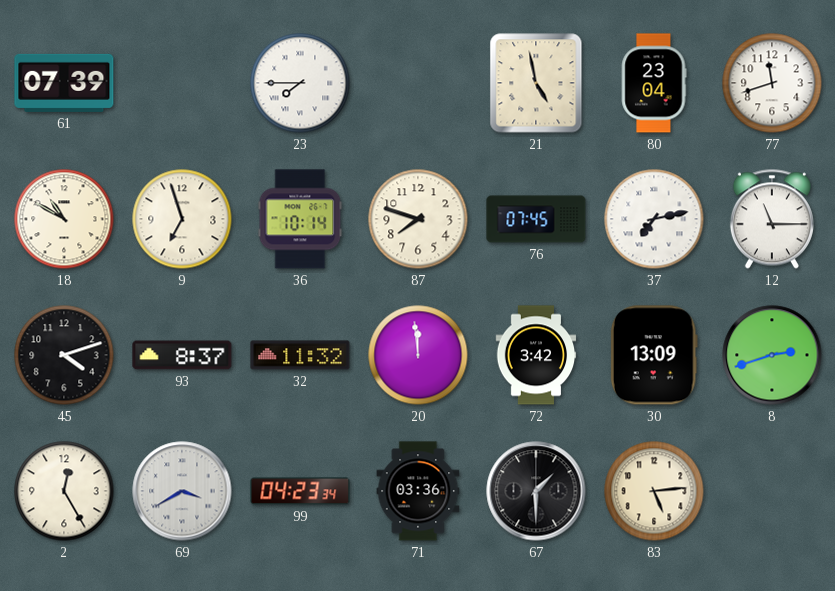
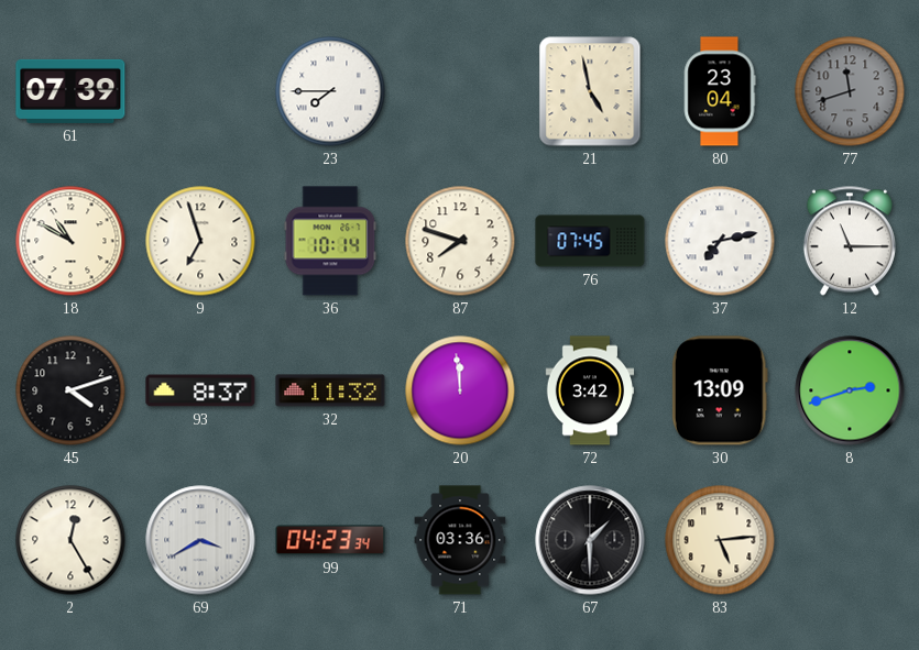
77 dial: white -> grey (850, 91)
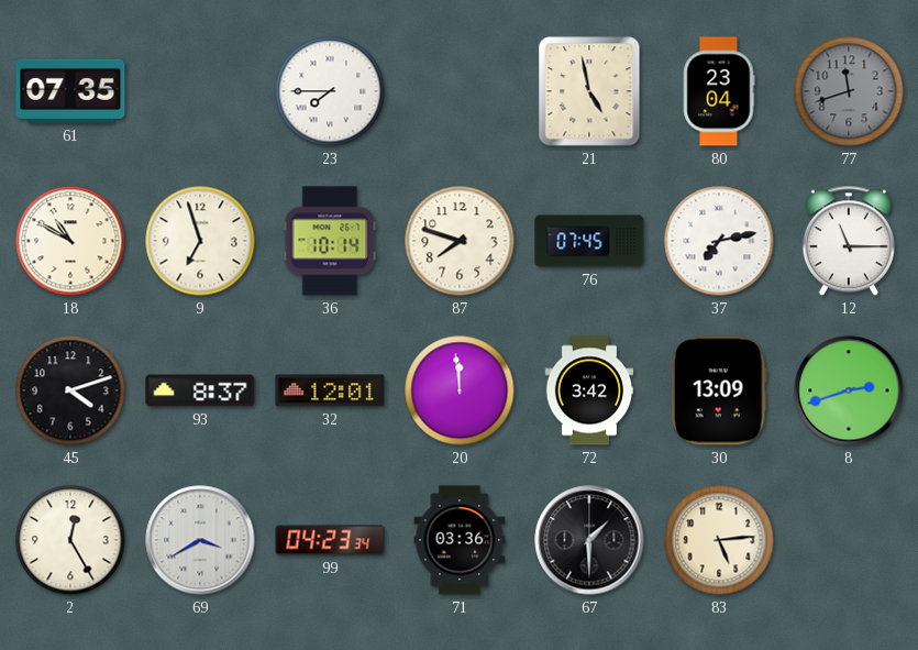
61: 07:39 -> 07:35 (70, 91)
32: 11:32 -> 12:01 (330, 390)
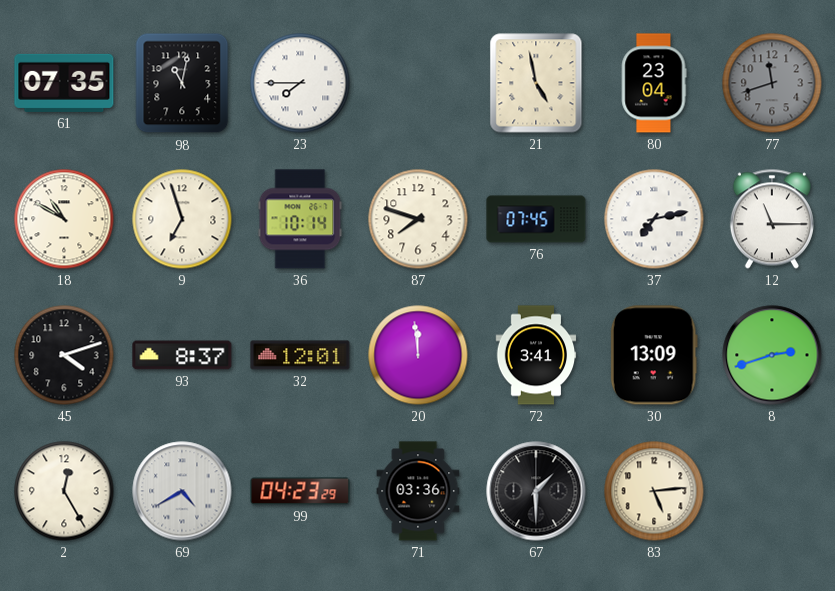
98: none -> 11:02 (182, 83)
72: 3:42 -> 3:41 (536, 355)
69: 3:40 -> 4:40 (182, 491)
99: 04:23:34 -> 04:23:29 (300, 491)
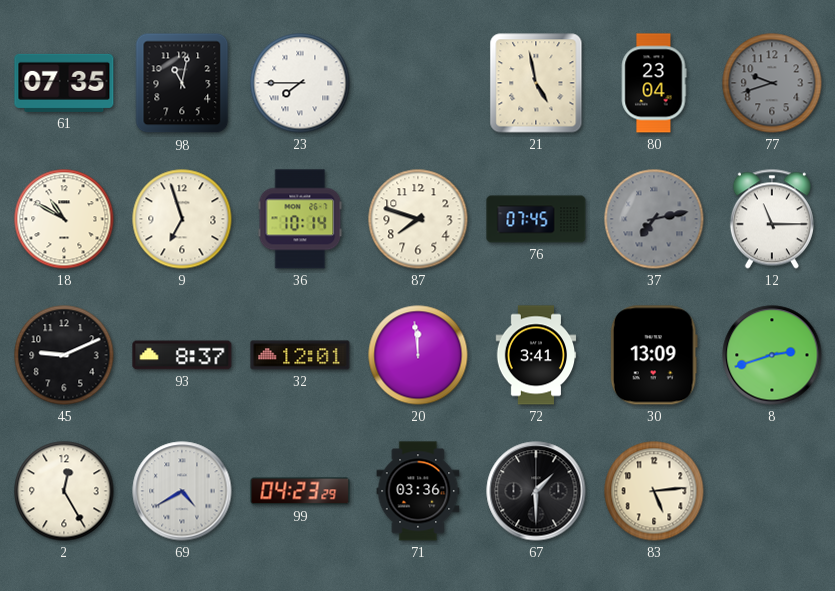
77: 11:42 -> 9:42 (772, 83)
37 dial: white -> grey (654, 219)
45: 4:12 -> 9:11 (64, 355)
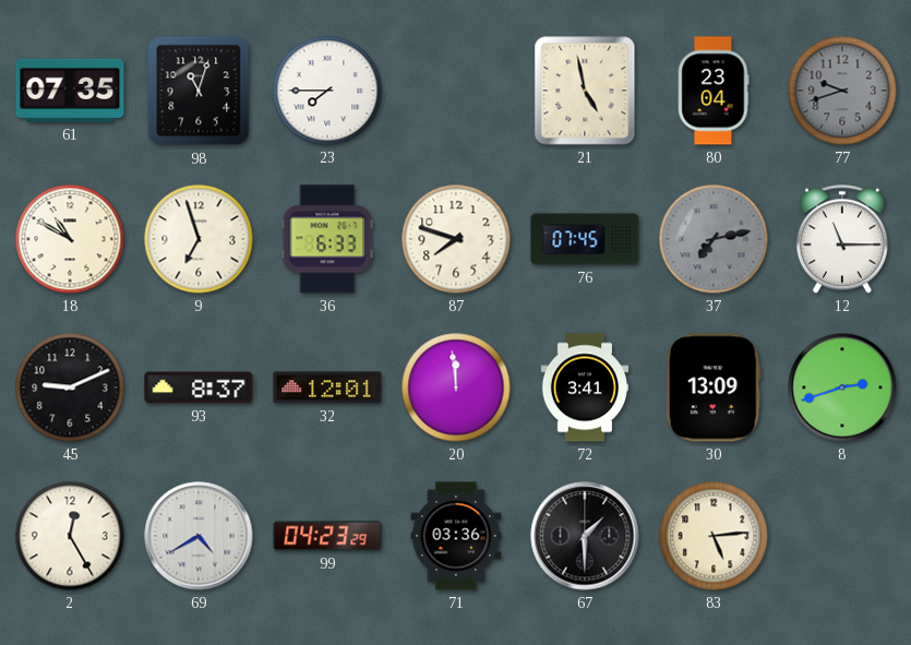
98: 11:02 -> 11:03 (199, 91)
36: 10:14 -> 6:33 (327, 239)
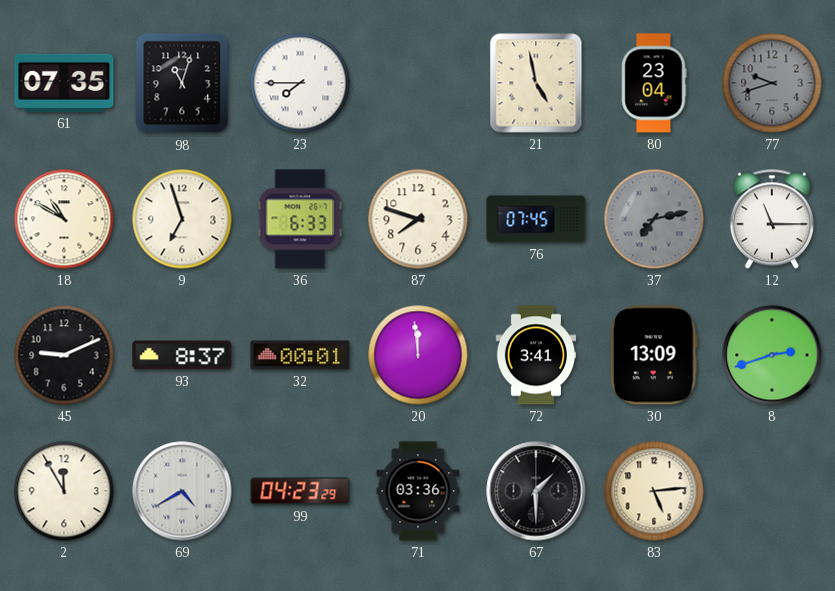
32: 12:01 -> 00:01 (300, 355)
2: 12:25 -> 11:55 (64, 491)
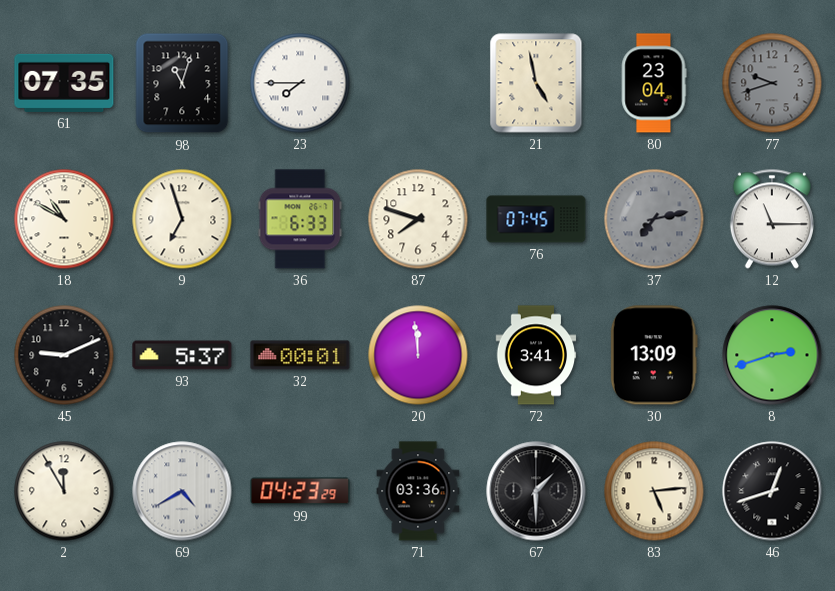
93: 8:37 -> 5:37 (182, 355)
46: none -> 12:42 (772, 491)
